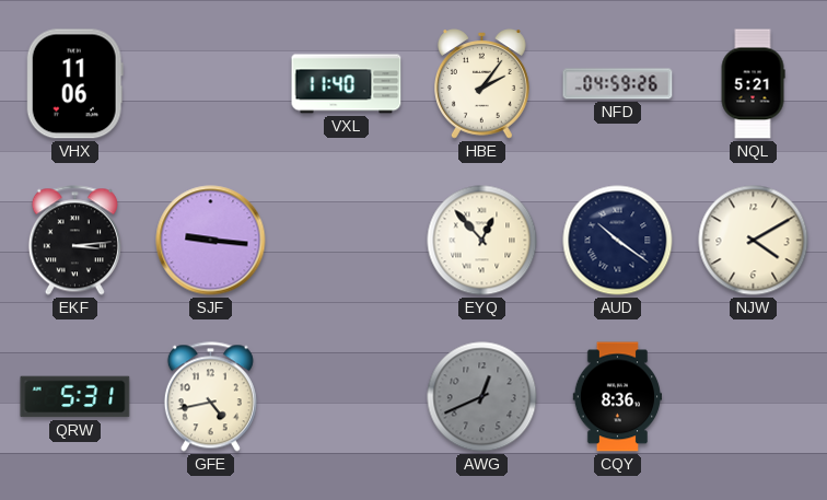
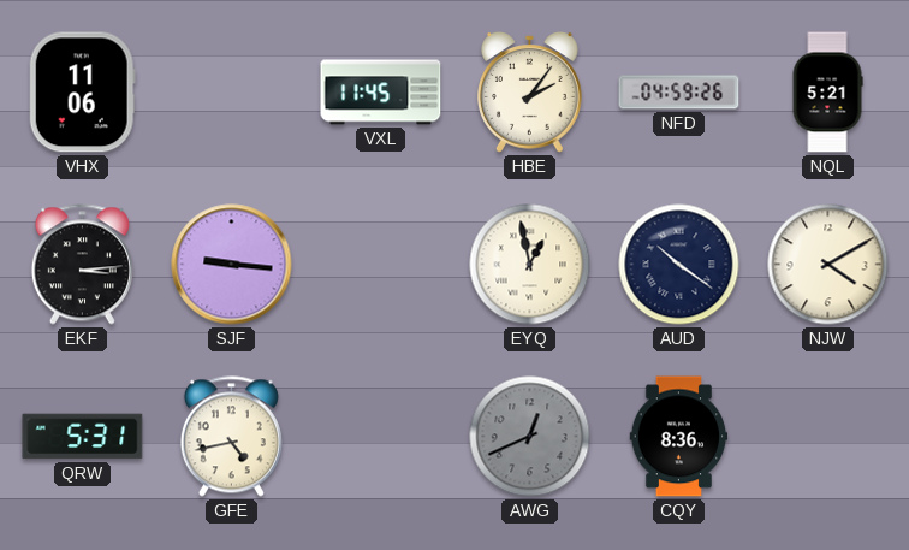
VXL: 11:40 -> 11:45 (381, 93)
EYQ: 12:53 -> 12:58 (530, 265)
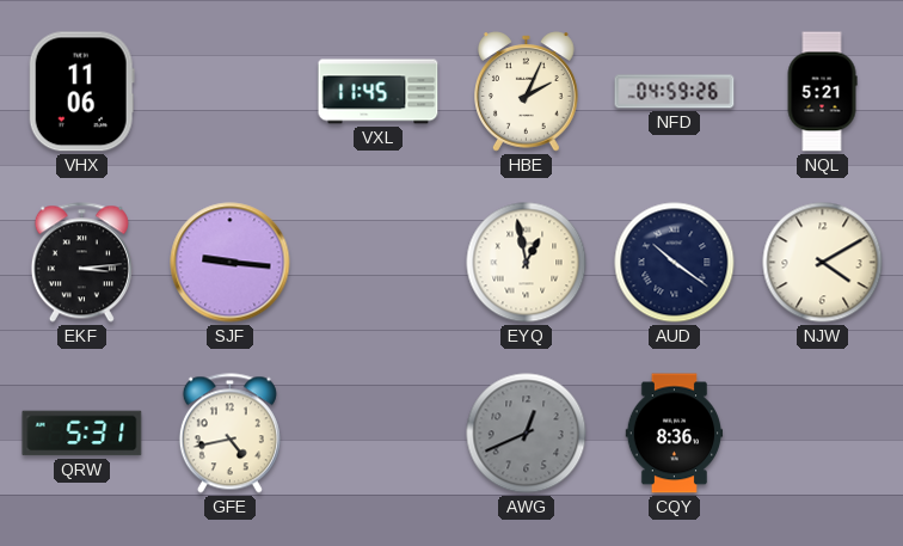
HBE: 2:06 -> 2:04 (527, 92)
